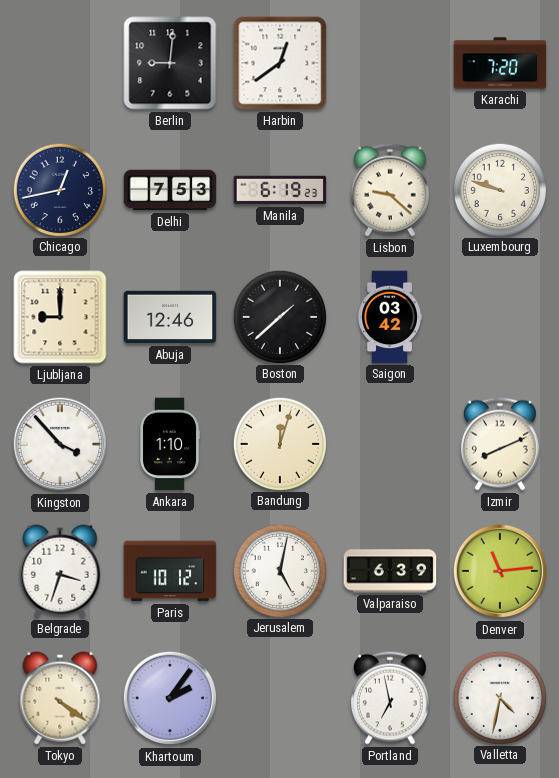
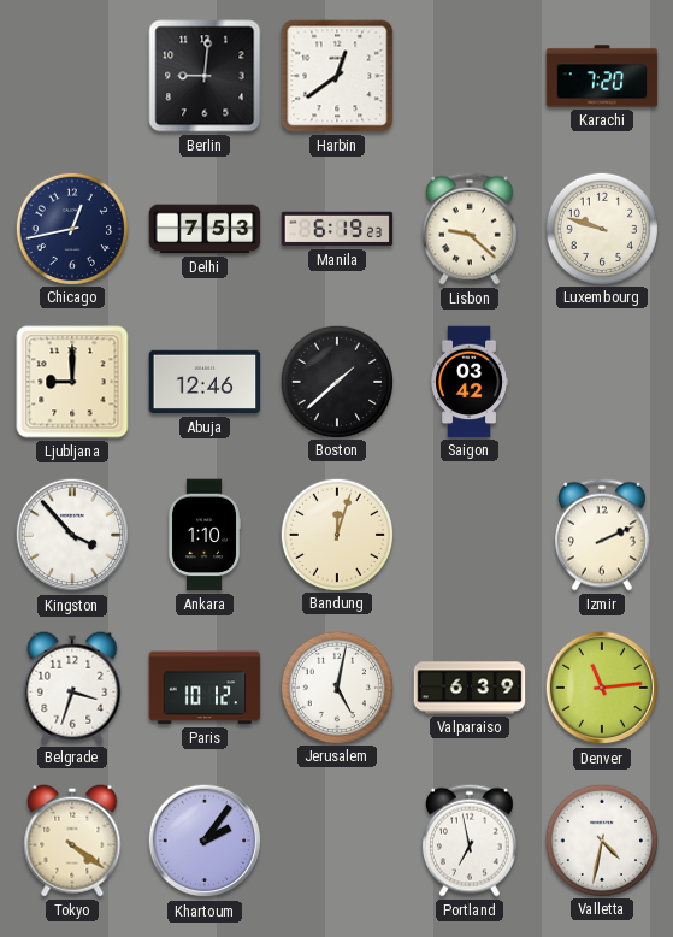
Izmir: 8:11 -> 2:11 (602, 535)
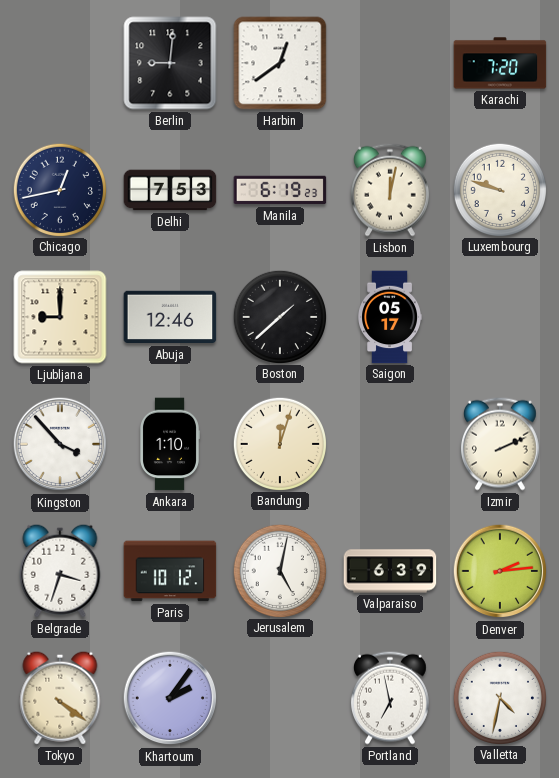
Lisbon: 9:22 -> 12:02 (390, 190)
Saigon: 03:42 -> 05:17 (389, 317)
Denver: 11:14 -> 2:14 (500, 571)
